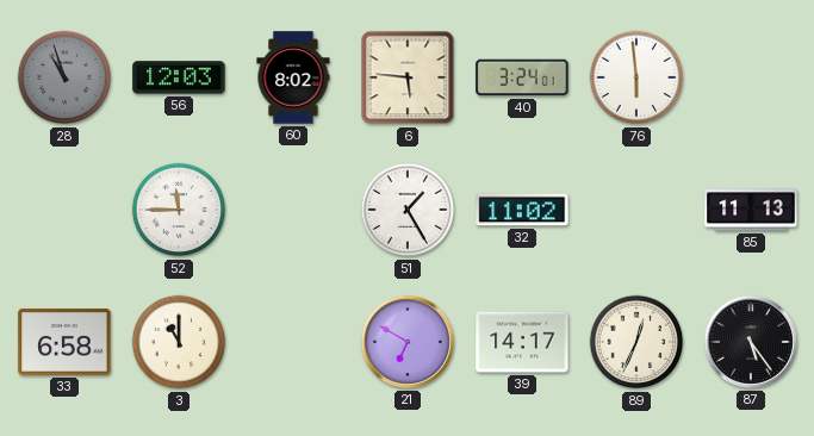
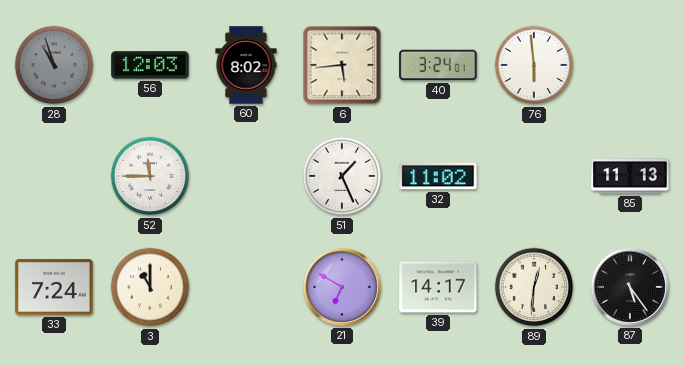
6: 5:46 -> 5:44 (342, 65)
51: 1:25 -> 1:26 (342, 176)
33: 6:58 -> 7:24 (54, 287)
89: 12:34 -> 12:31 (534, 287)
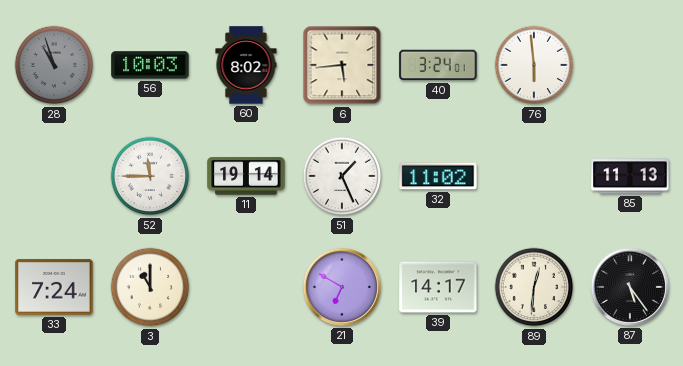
56: 12:03 -> 10:03 (150, 65)
11: none -> 19:14 (246, 176)
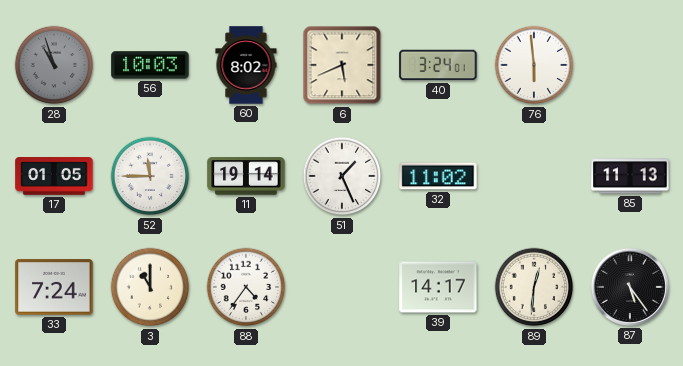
6: 5:44 -> 5:41 (342, 65)
17: none -> 01:05 (54, 176)
88: none -> 4:36 (246, 287)
21: 6:50 -> none (342, 287)
